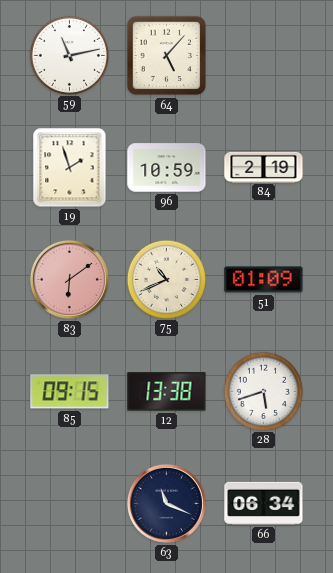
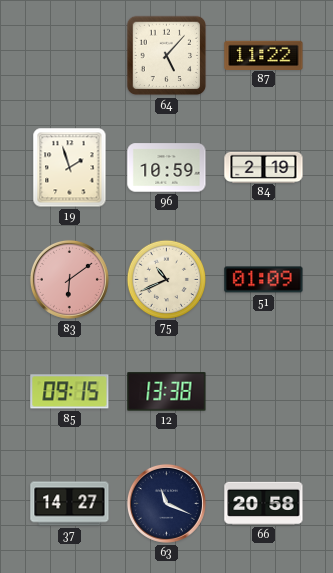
59: 11:13 -> none (69, 55)
87: none -> 11:22 (264, 55)
28: 5:42 -> none (263, 391)
37: none -> 14:27 (70, 504)
66: 06:34 -> 20:58 (264, 503)
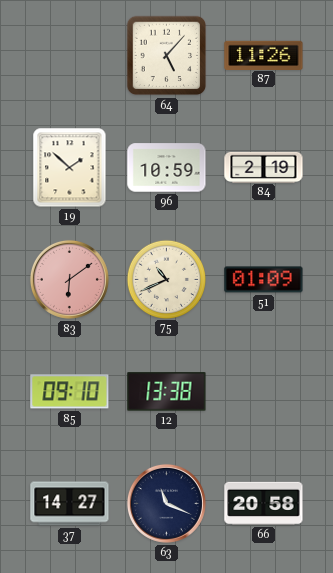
87: 11:22 -> 11:26 (264, 55)
19: 1:57 -> 1:52 (70, 168)
85: 09:15 -> 09:10 (70, 392)
